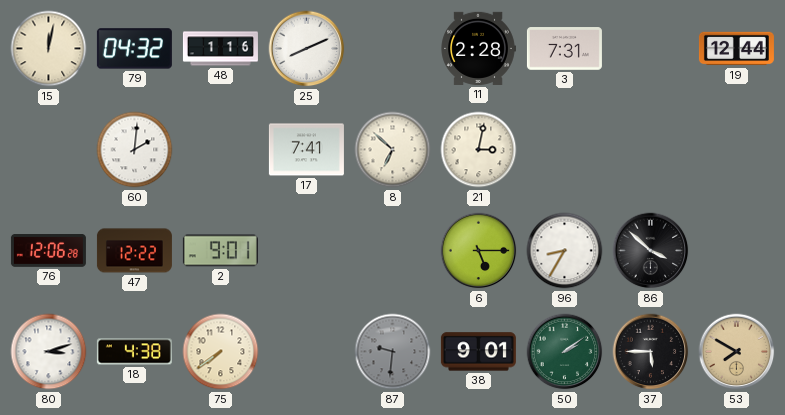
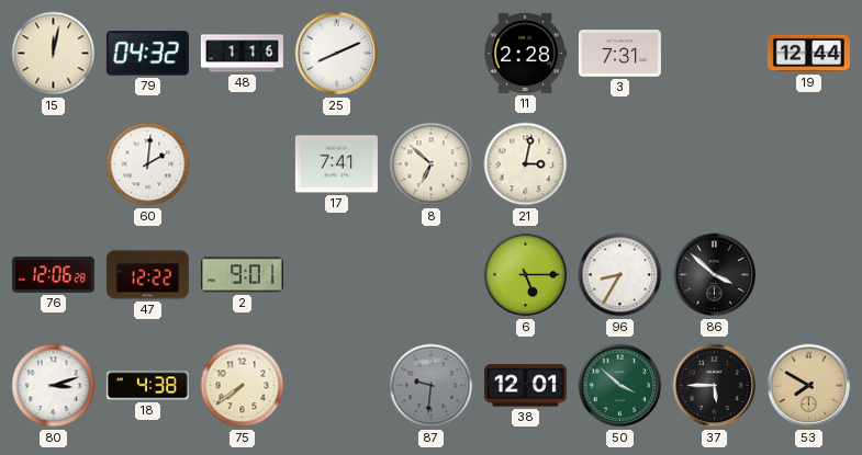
38: 9:01 -> 12:01 (525, 386)
50: 2:09 -> 3:52 (620, 386)
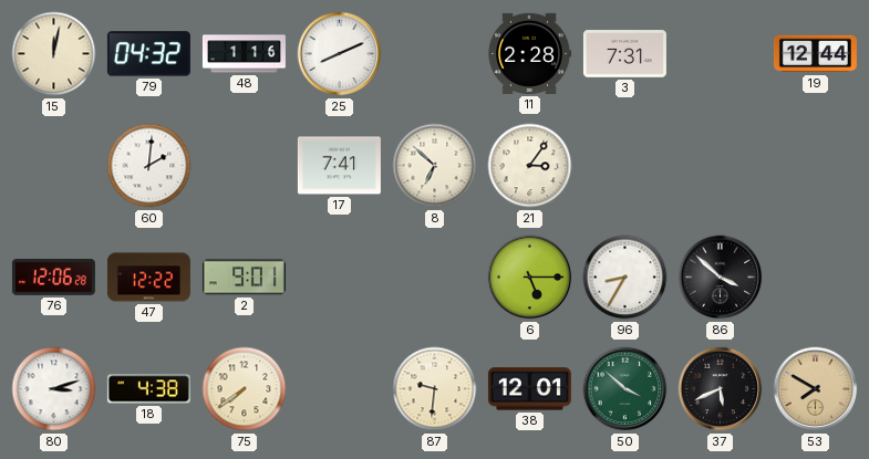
21: 3:02 -> 3:06 (530, 166)
87 dial: grey -> cream (435, 389)
37: 5:45 -> 5:41 (721, 389)
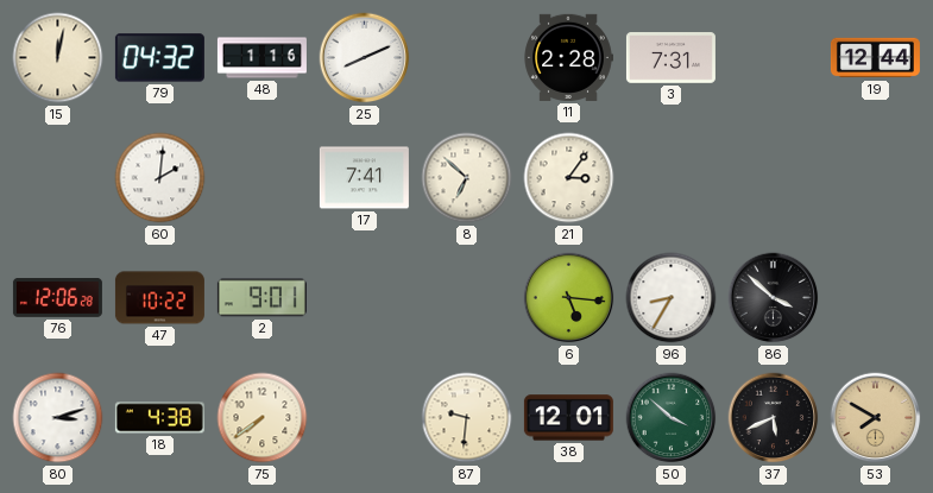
47: 12:22 -> 10:22 (159, 298)
6: 5:15 -> 5:16 (569, 298)
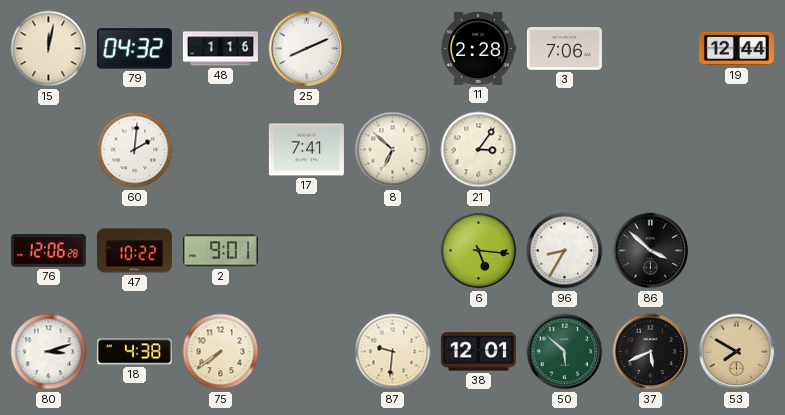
3: 7:31 -> 7:06 (564, 49)
50: 3:52 -> 5:52 (565, 352)
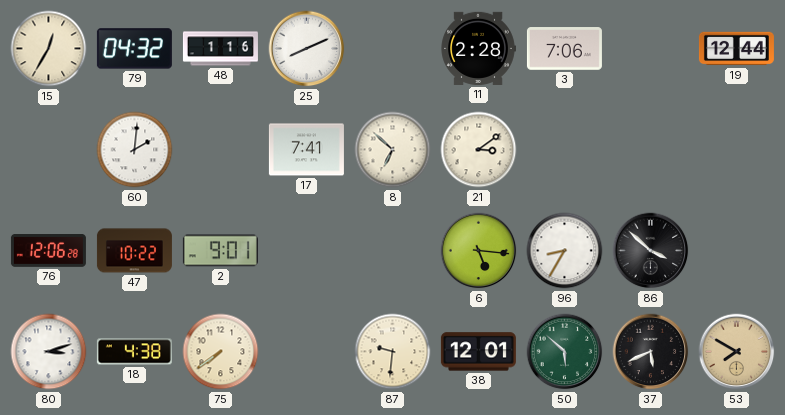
15: 12:02 -> 12:35 (49, 49)
21: 3:06 -> 3:09 (479, 150)
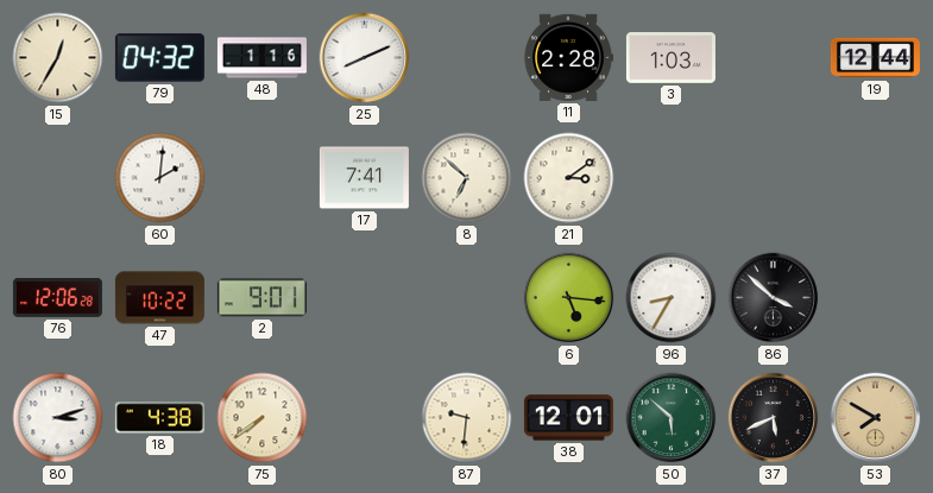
3: 7:06 -> 1:03 (670, 58)
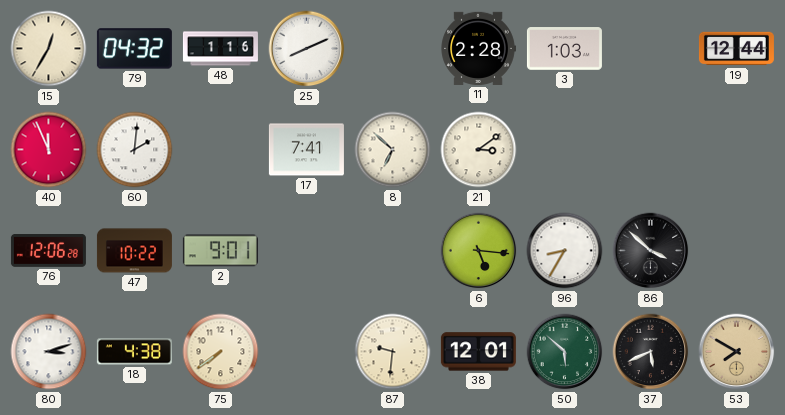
40: none -> 11:56 (49, 150)
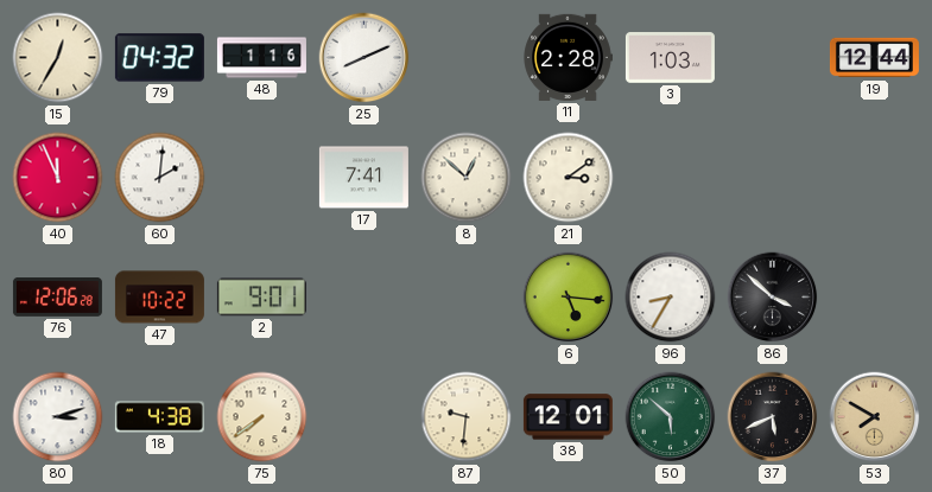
8: 6:52 -> 12:52 (467, 178)
